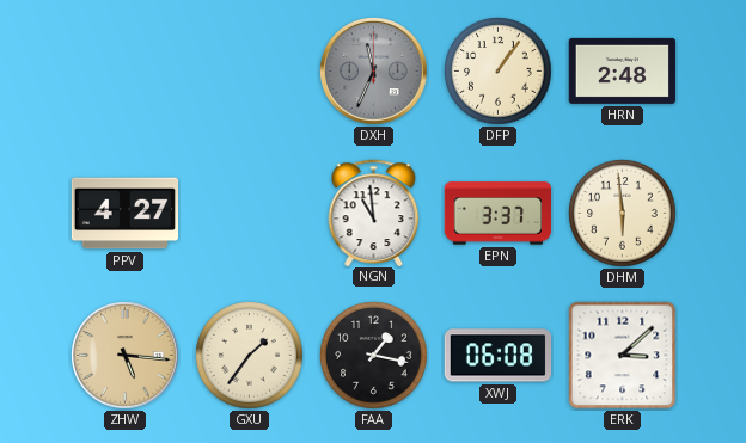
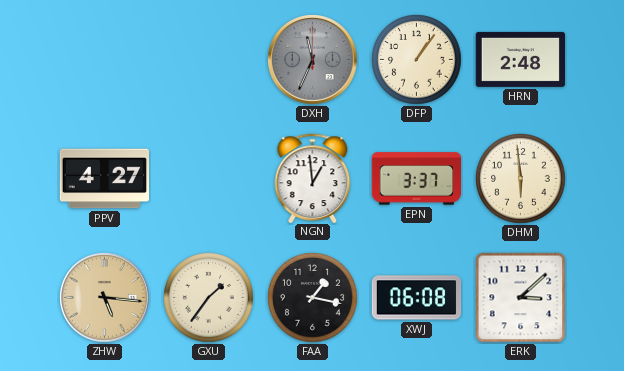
NGN: 10:59 -> 12:59 (313, 178)
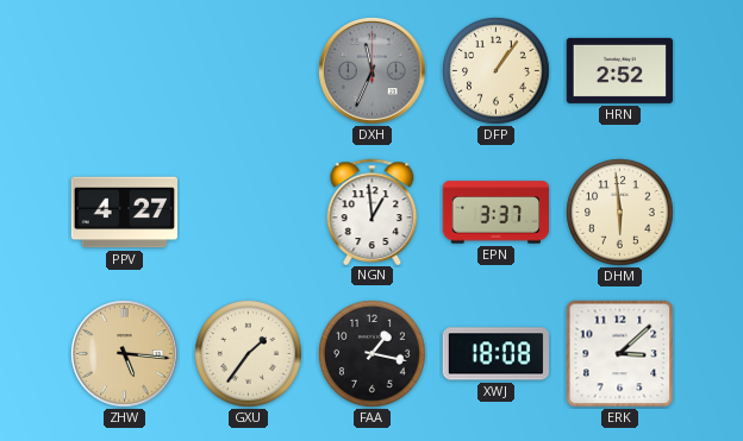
HRN: 2:48 -> 2:52 (619, 70)
XWJ: 06:08 -> 18:08 (495, 354)
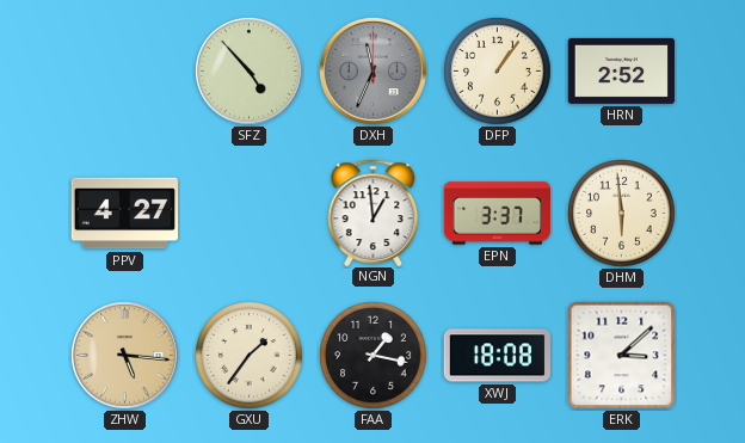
SFZ: none -> 4:53 (250, 72)
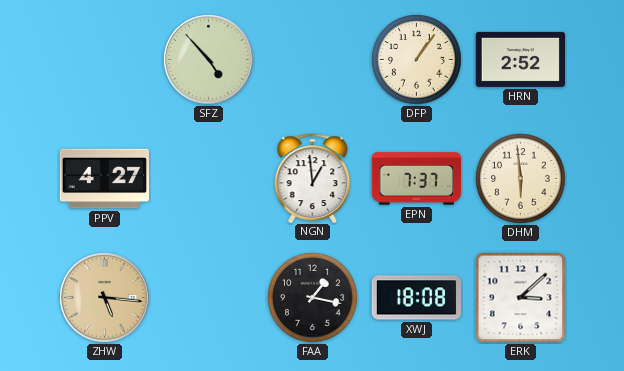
DXH: 11:34 -> none (374, 72)
EPN: 3:37 -> 7:37 (416, 179)
GXU: 1:36 -> none (250, 356)
